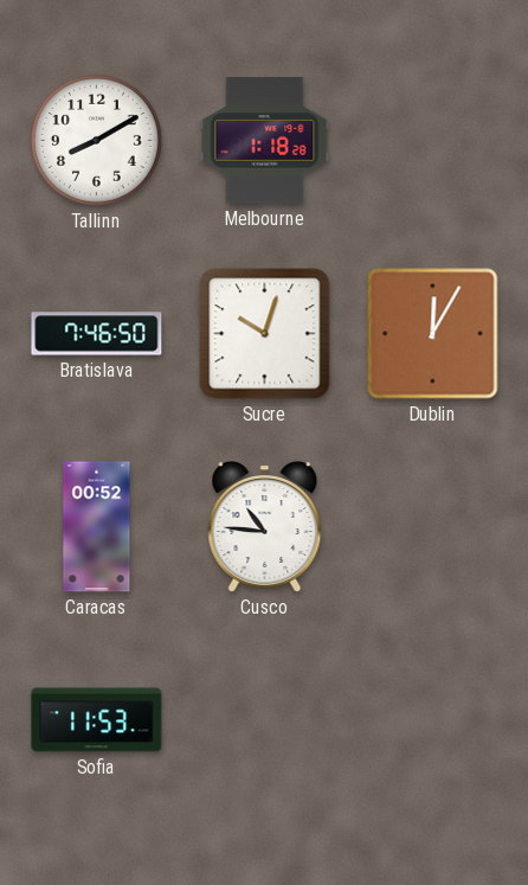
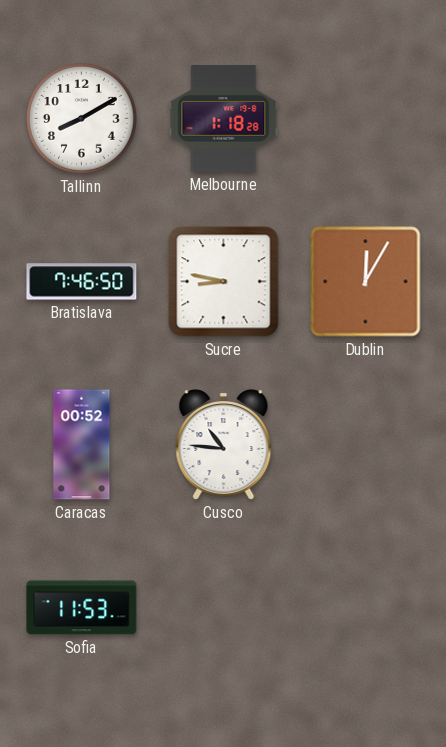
Sucre: 10:03 -> 8:47 (224, 282)
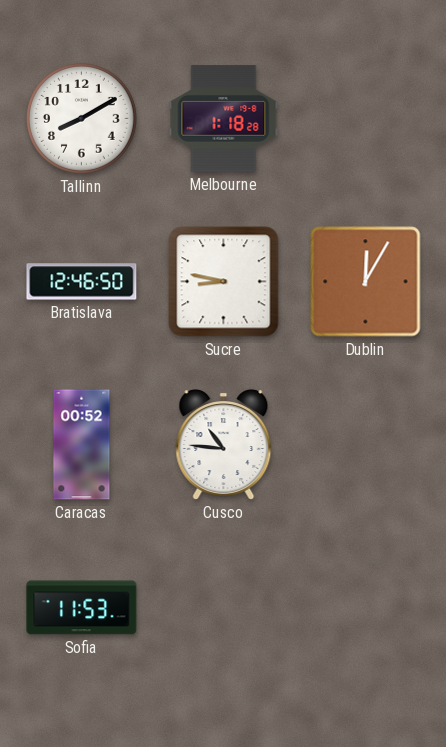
Bratislava: 7:46 -> 12:46 (82, 282)
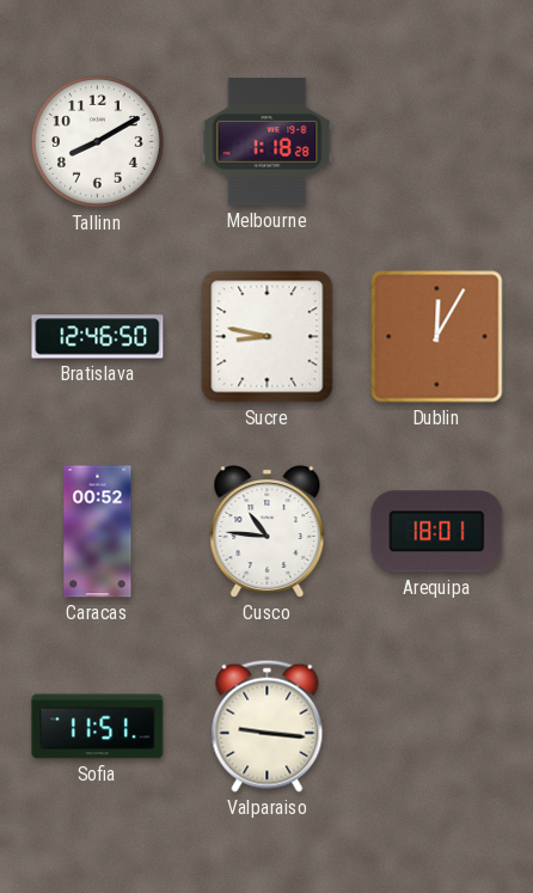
Arequipa: none -> 18:01 (437, 532)
Sofia: 11:53 -> 11:51 (98, 727)
Valparaiso: none -> 9:16 (268, 726)
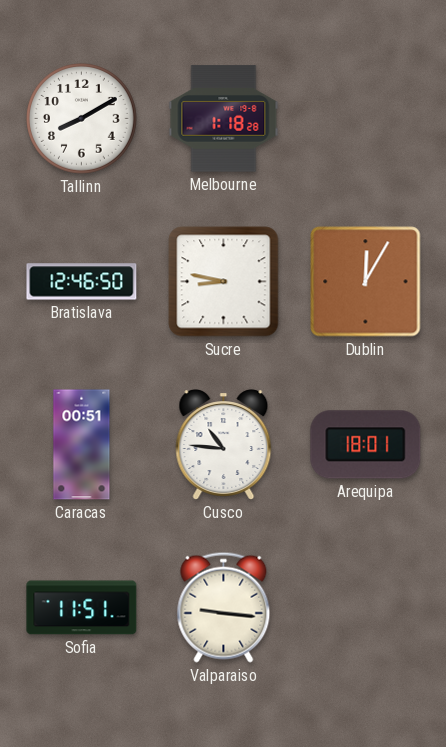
Caracas: 00:52 -> 00:51 (82, 445)
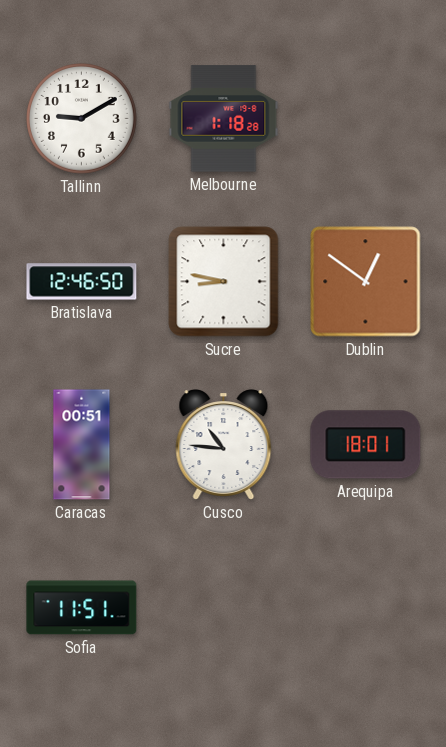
Tallinn: 8:10 -> 9:10 (82, 119)
Dublin: 12:05 -> 12:51 (366, 282)
Valparaiso: 9:16 -> none (224, 607)
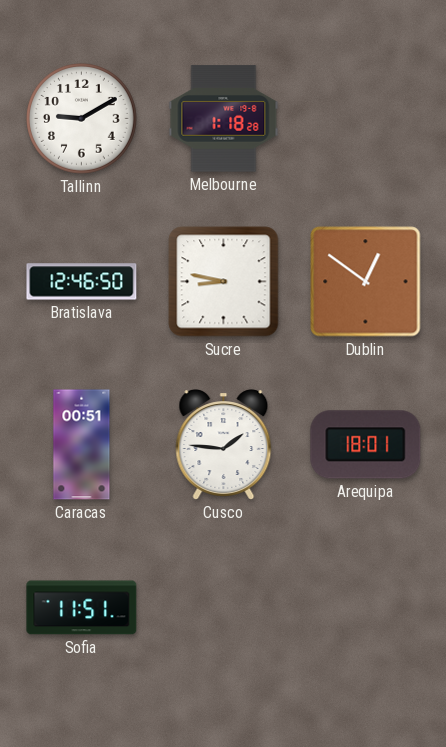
Cusco: 10:46 -> 1:46 (224, 445)
